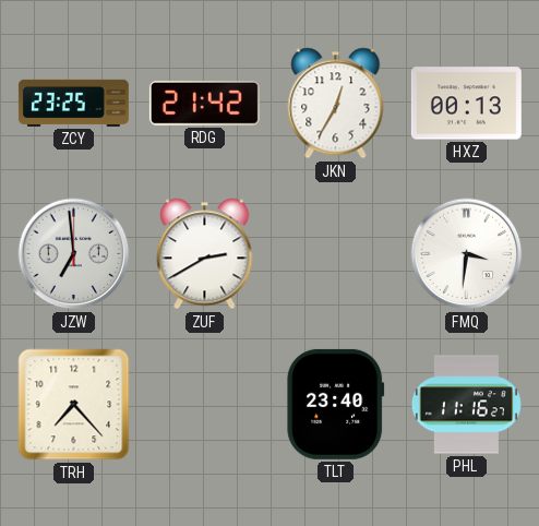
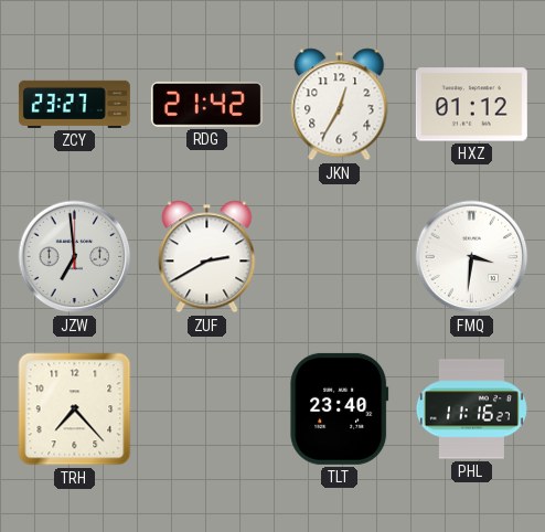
ZCY: 23:25 -> 23:27 (74, 104)
HXZ: 00:13 -> 01:12 (471, 105)
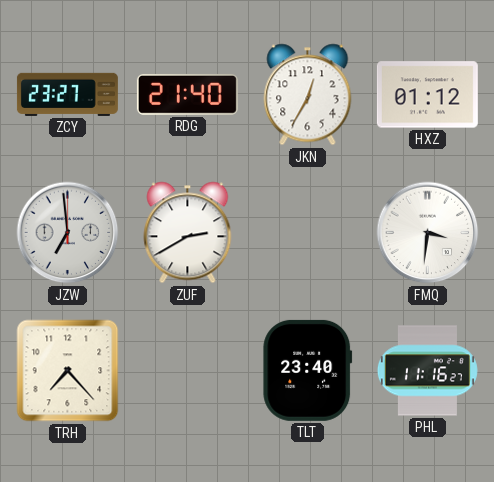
RDG: 21:42 -> 21:40 (187, 94)
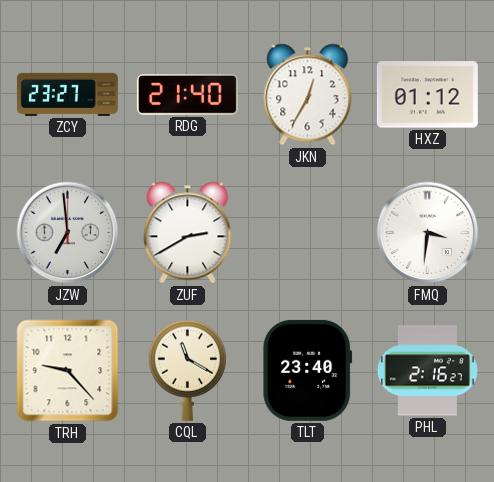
TRH: 7:23 -> 9:23 (68, 371)
CQL: none -> 11:20 (187, 370)
PHL: 11:16 -> 2:16 (427, 371)
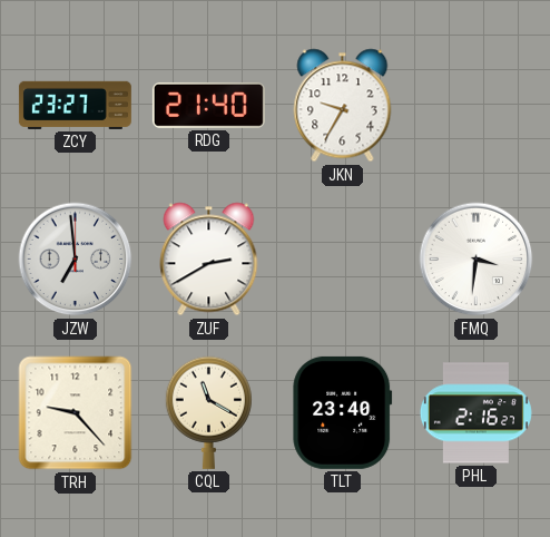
JKN: 12:35 -> 9:35 (343, 106)
HXZ: 01:12 -> none (427, 95)
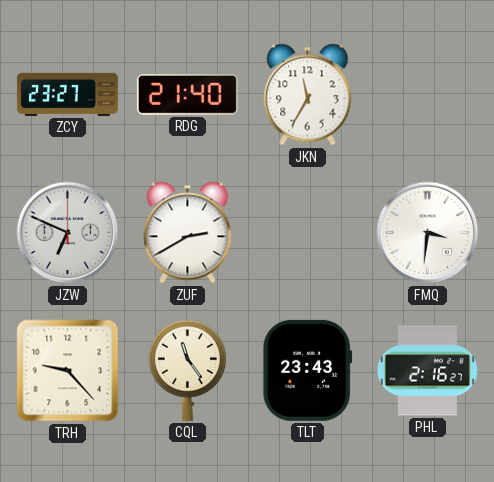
JKN: 9:35 -> 11:35 (308, 95)
JZW: 6:59 -> 6:49 (68, 233)
CQL: 11:20 -> 11:24 (187, 370)
TLT: 23:40 -> 23:43 (308, 370)
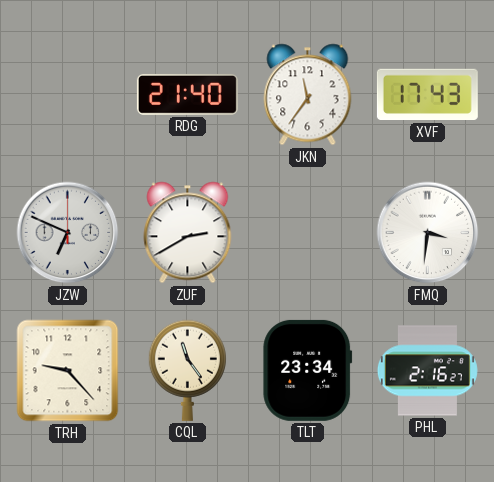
ZCY: 23:27 -> none (67, 94)
JKN: 11:35 -> 11:36 (308, 95)
XVF: none -> 17:43 (427, 95)
TLT: 23:43 -> 23:34 (308, 370)
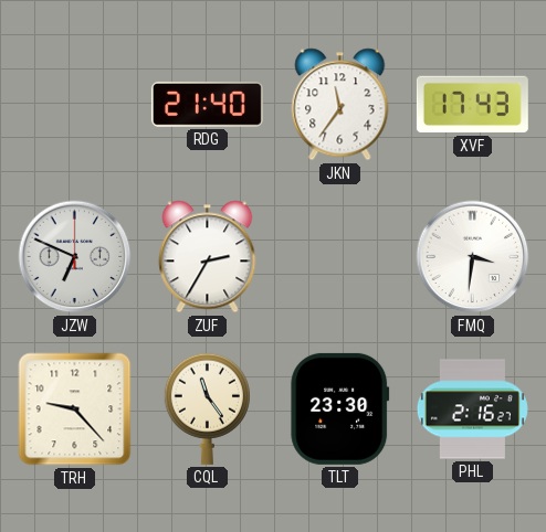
ZUF: 2:40 -> 2:35 (208, 257)
TLT: 23:34 -> 23:30 (340, 408)
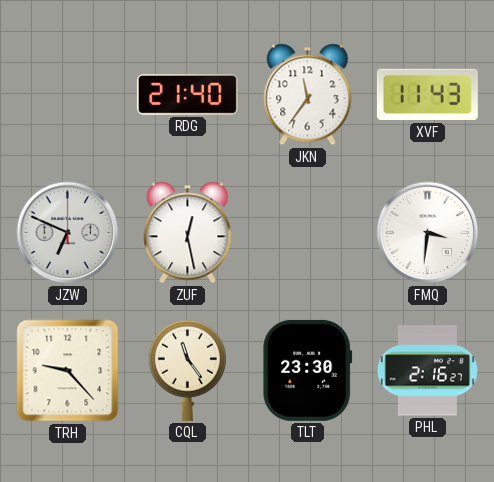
XVF: 17:43 -> 11:43 (427, 95)
ZUF: 2:35 -> 12:28 (188, 233)
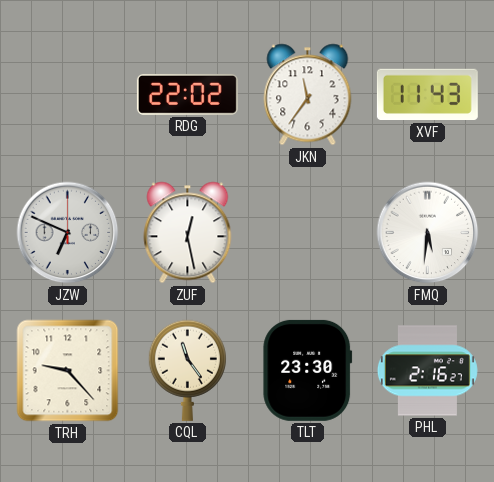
RDG: 21:40 -> 22:02 (187, 94)
FMQ: 3:31 -> 5:31 (428, 233)
